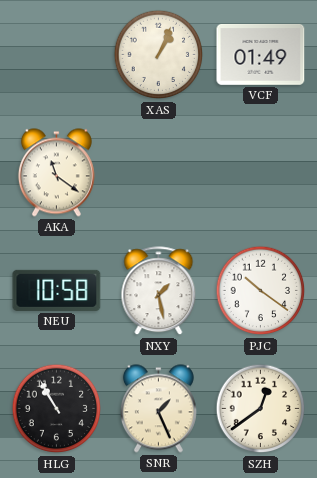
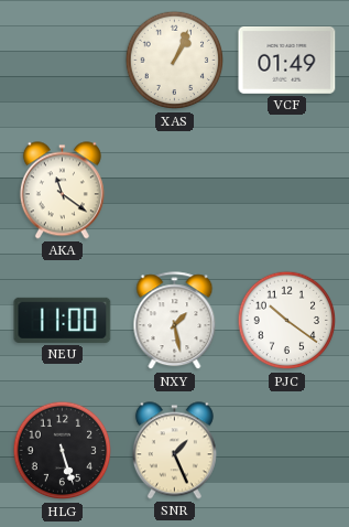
NEU: 10:58 -> 11:00 (63, 320)
HLG: 10:55 -> 5:27 (63, 451)
SZH: 12:39 -> none (261, 409)
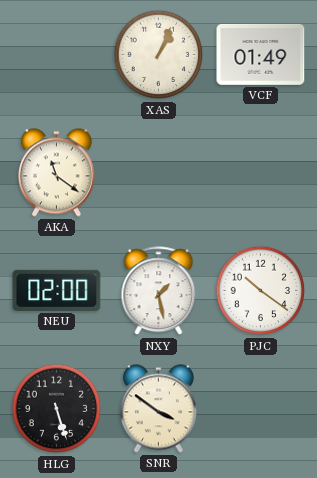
NEU: 11:00 -> 02:00 (57, 290)
SNR: 1:26 -> 3:51 (158, 409)
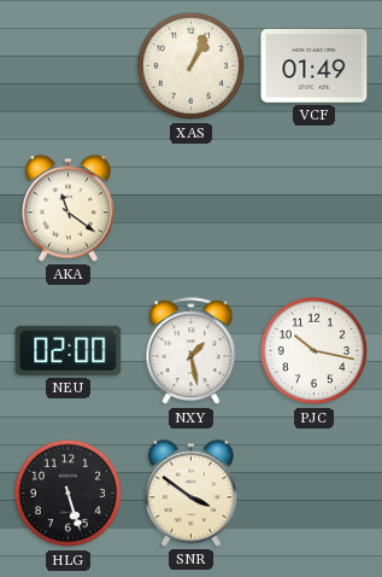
PJC: 10:21 -> 10:17 (315, 351)
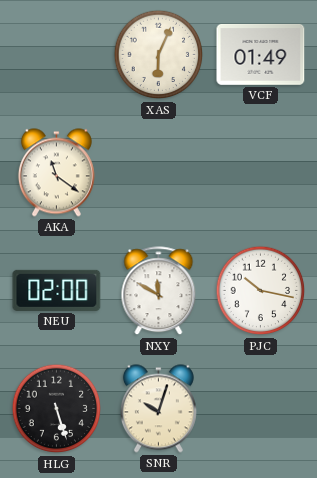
XAS: 1:04 -> 6:04 (159, 55)
NXY: 1:28 -> 11:50 (159, 291)
SNR: 3:51 -> 10:03 (158, 409)
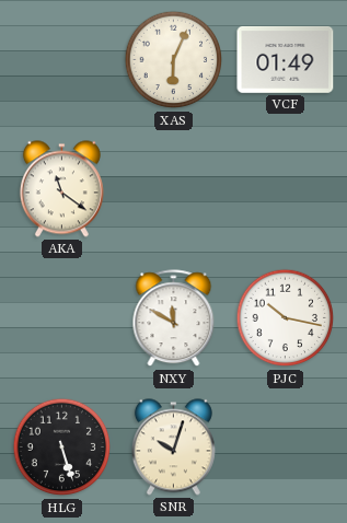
NEU: 02:00 -> none (57, 290)
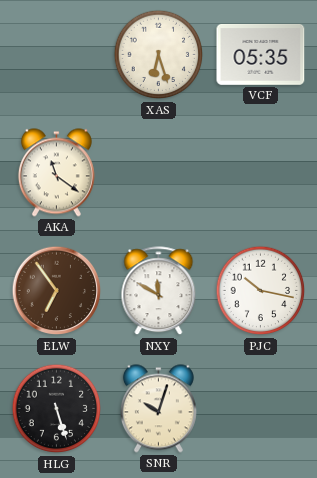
XAS: 6:04 -> 6:27 (159, 55)
VCF: 01:49 -> 05:35 (261, 54)
ELW: none -> 6:54 (57, 291)
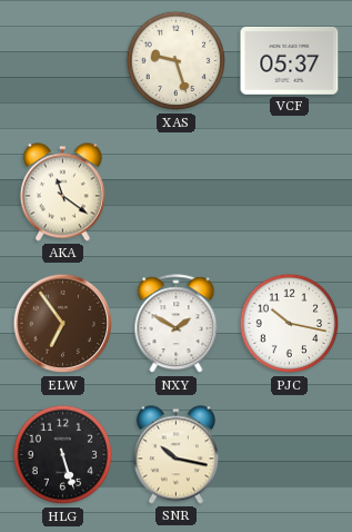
XAS: 6:27 -> 9:27 (177, 61)
VCF: 05:35 -> 05:37 (290, 60)
NXY: 11:50 -> 1:50 (177, 324)
SNR: 10:03 -> 10:17 (175, 455)
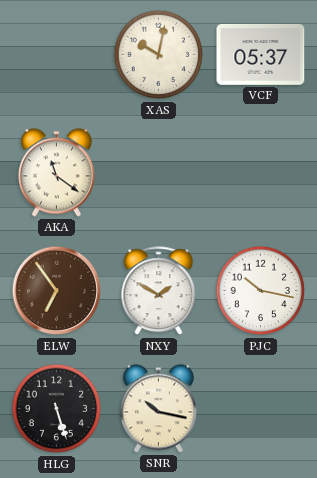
XAS: 9:27 -> 10:02 (159, 55)
